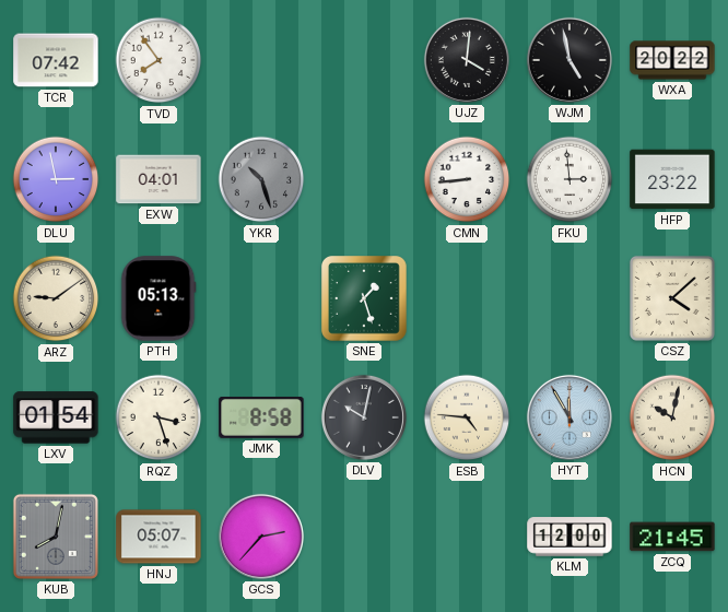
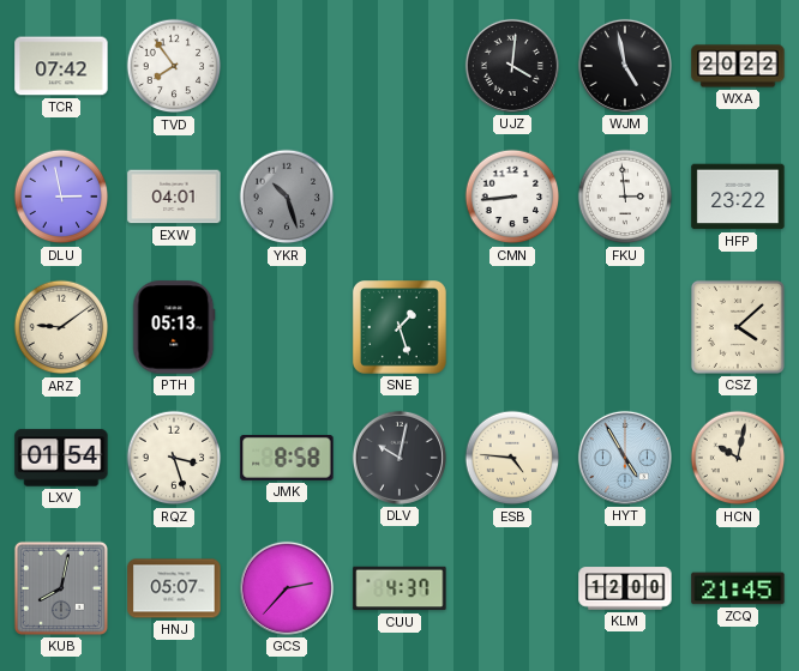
HYT: 11:55 -> 4:55 (625, 458)
CUU: none -> 4:37 (400, 588)
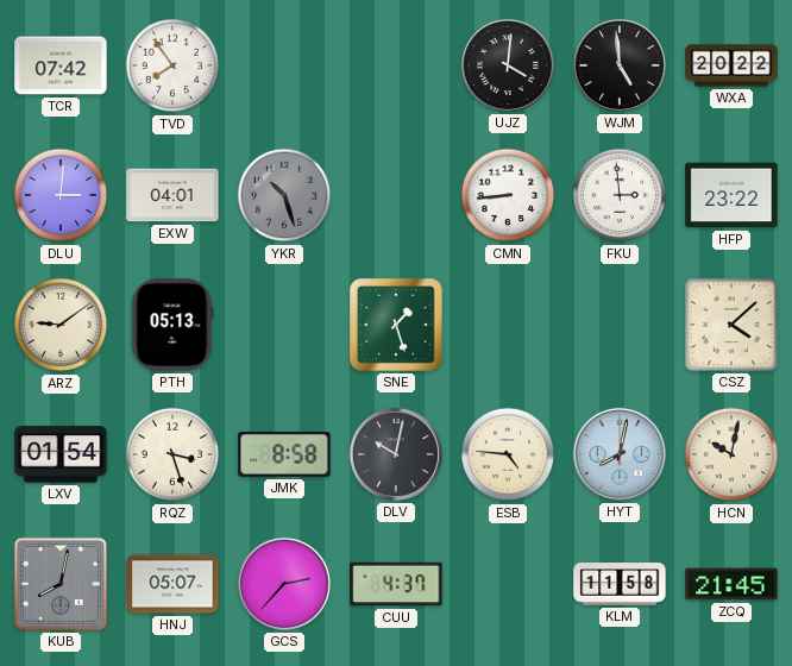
WJM: 4:58 -> 4:59 (620, 65)
DLU: 2:58 -> 3:01 (61, 195)
HYT: 4:55 -> 8:02 (620, 454)
KLM: 12:00 -> 11:58 (620, 584)
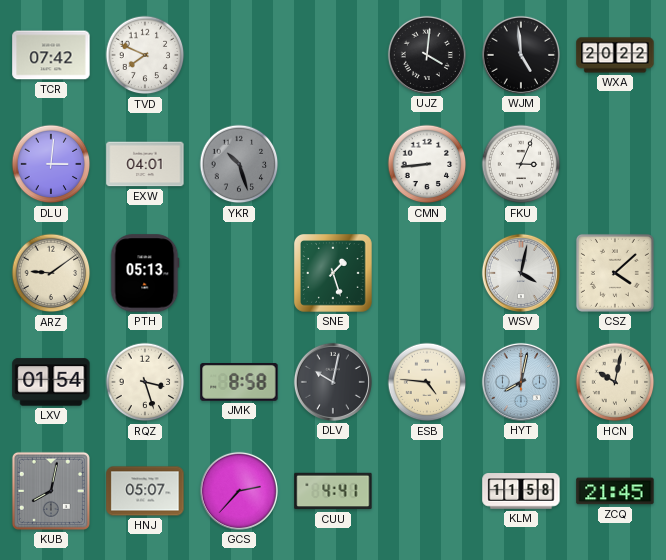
TVD: 7:54 -> 7:49 (145, 55)
FKU: 2:59 -> 3:04 (521, 164)
HFP: 23:22 -> none (731, 195)
WSV: none -> 4:02 (521, 273)
CUU: 4:37 -> 4:41 (333, 491)
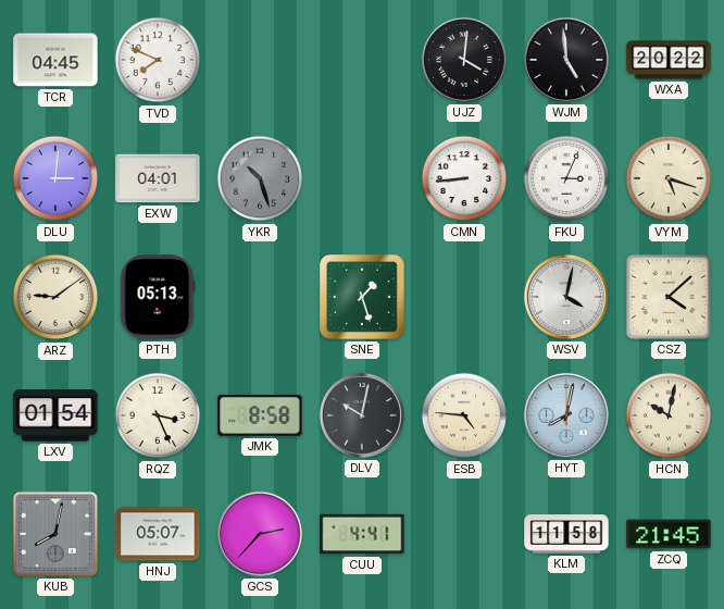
TCR: 07:42 -> 04:45 (55, 60)
VYM: none -> 5:18 (669, 178)
RQZ: 3:27 -> 3:26 (158, 415)
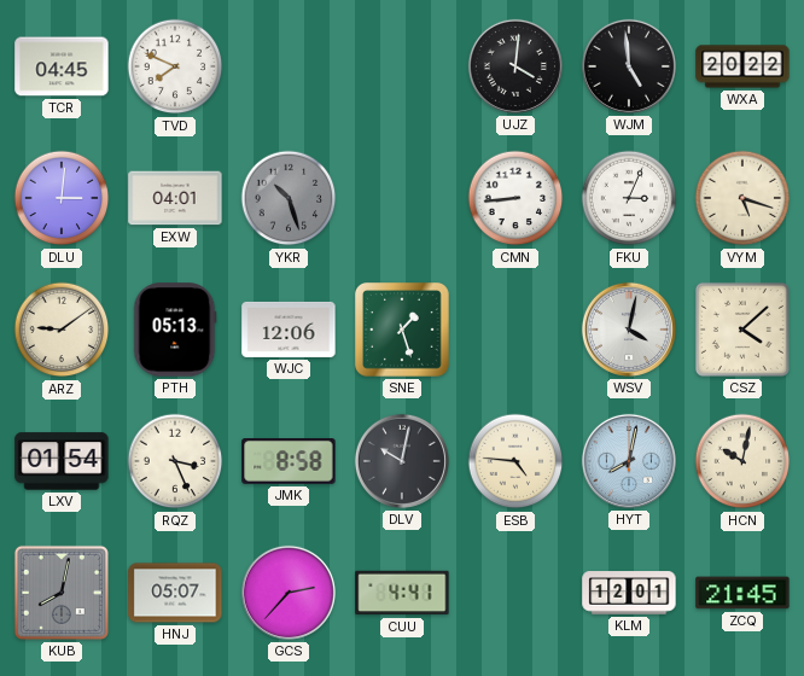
WJC: none -> 12:06 (289, 330)
KLM: 11:58 -> 12:01 (629, 593)
